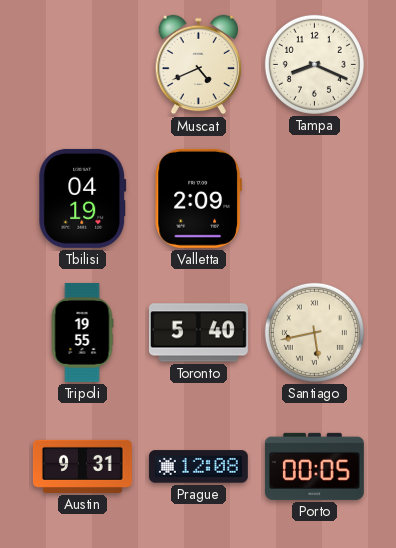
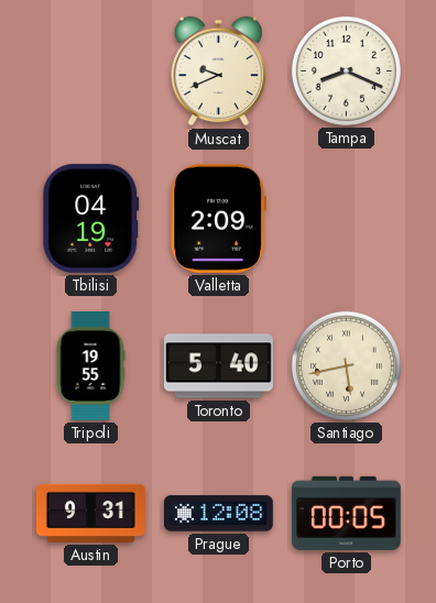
Muscat: 4:41 -> 9:41 (219, 72)
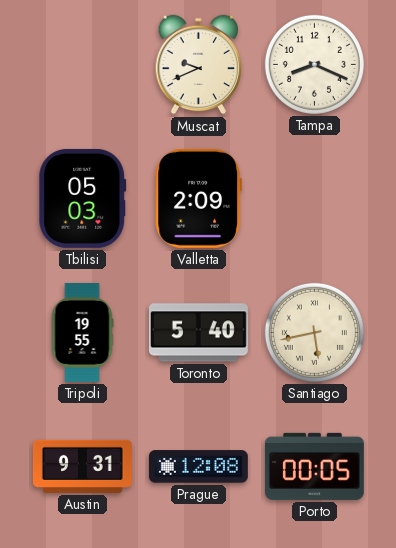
Tbilisi: 04:19 -> 05:03 (83, 198)
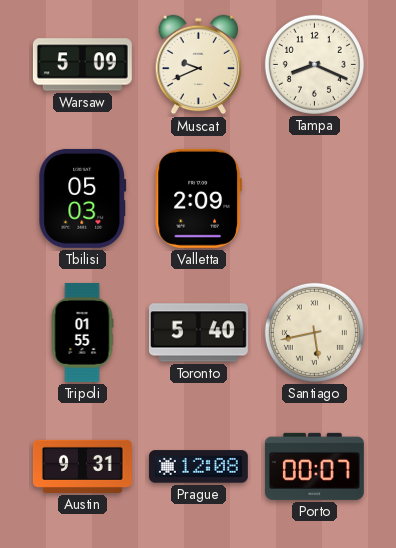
Warsaw: none -> 5:09 (82, 65)
Tripoli: 19:55 -> 01:55 (82, 332)
Porto: 00:05 -> 00:07 (314, 466)
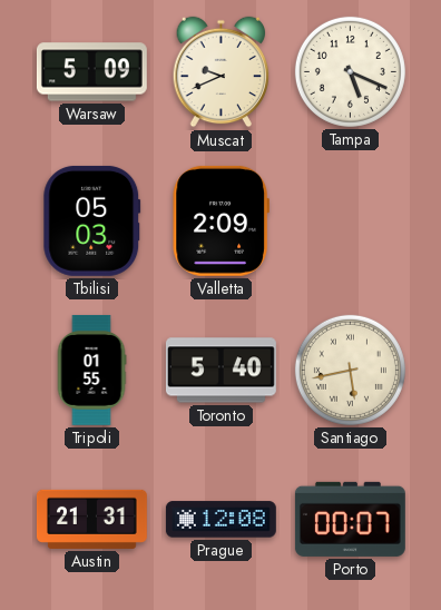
Tampa: 8:19 -> 5:19 (350, 71)
Austin: 9:31 -> 21:31 (91, 519)
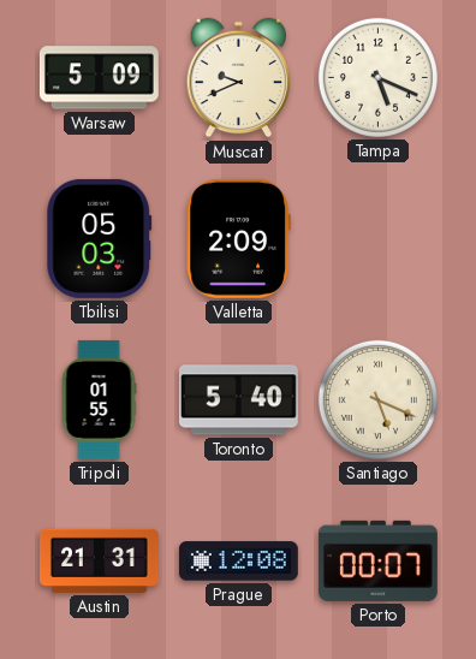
Santiago: 5:43 -> 5:19 (377, 399)
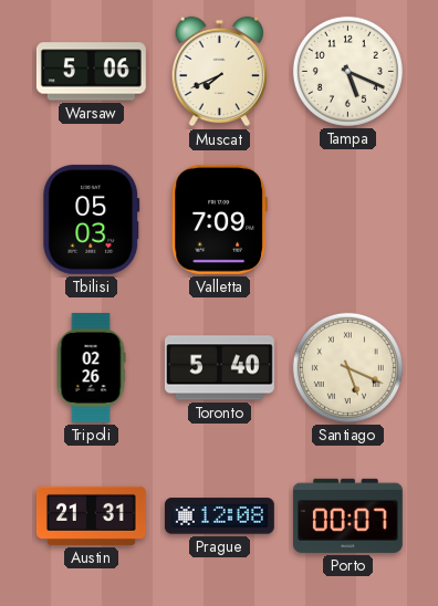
Warsaw: 5:09 -> 5:06 (91, 72)
Muscat: 9:41 -> 7:41 (220, 72)
Valletta: 2:09 -> 7:09 (219, 219)
Tripoli: 01:55 -> 02:26 (91, 367)
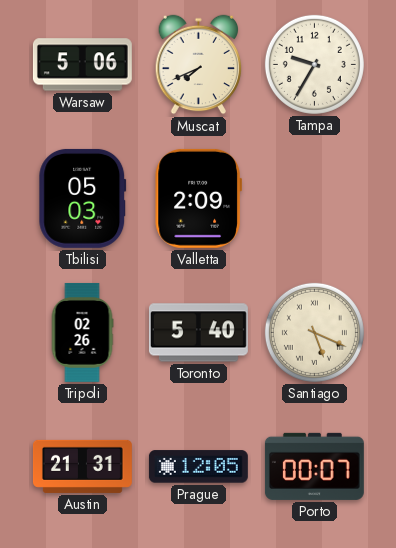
Tampa: 5:19 -> 9:35 (314, 64)
Valletta: 7:09 -> 2:09 (198, 198)
Prague: 12:08 -> 12:05 (198, 467)
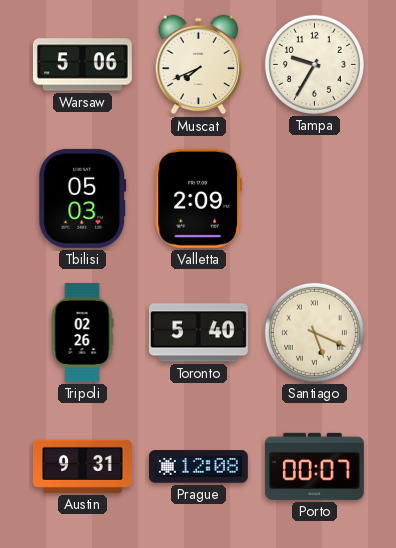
Austin: 21:31 -> 9:31 (82, 466)
Prague: 12:05 -> 12:08 (198, 467)
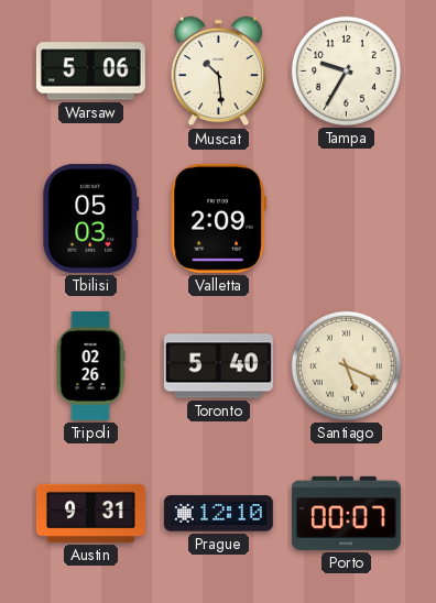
Muscat: 7:41 -> 10:29 (219, 72)
Prague: 12:08 -> 12:10 (218, 514)
